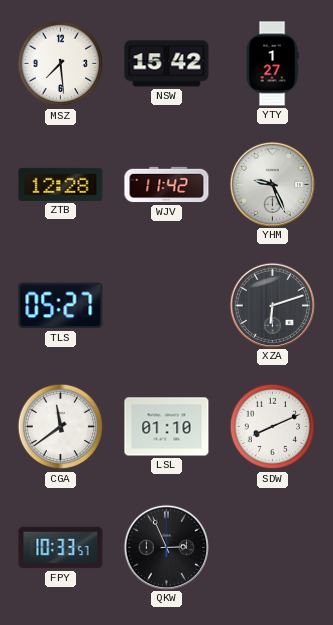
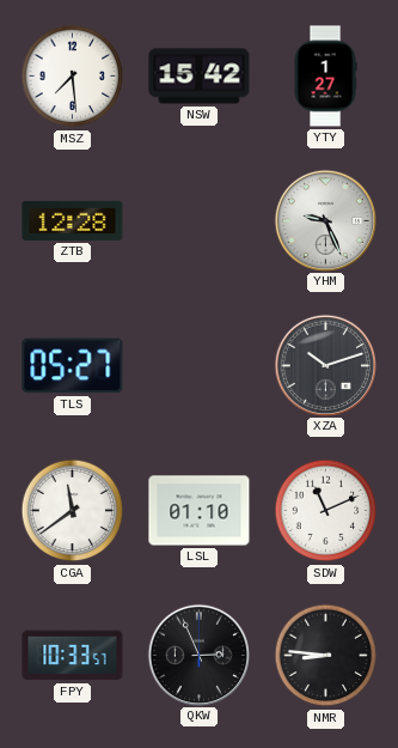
WJV: 11:42 -> none (167, 185)
XZA: 6:12 -> 10:12 (325, 365)
SDW: 8:11 -> 11:11 (326, 511)
NMR: none -> 8:46 (326, 656)
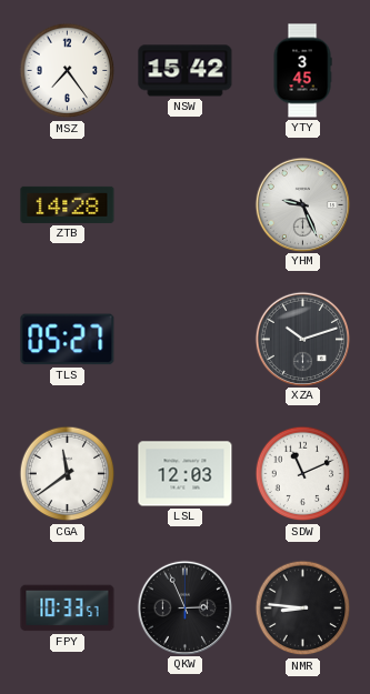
MSZ: 7:29 -> 7:24 (68, 71)
YTY: 1:27 -> 3:45 (302, 71)
ZTB: 12:28 -> 14:28 (68, 204)
LSL: 01:10 -> 12:03 (186, 474)
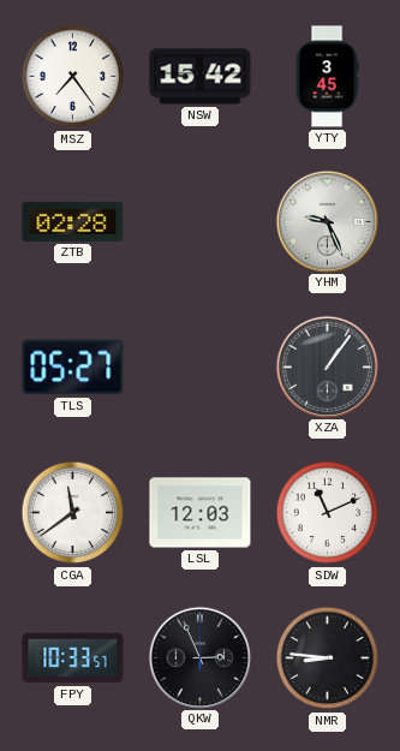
ZTB: 14:28 -> 02:28 (73, 221)
XZA: 10:12 -> 1:06 (327, 366)
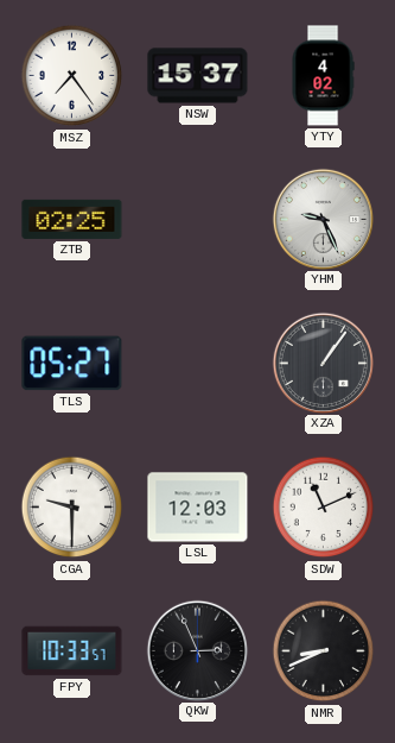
NSW: 15:42 -> 15:37 (198, 76)
YTY: 3:45 -> 4:02 (323, 76)
ZTB: 02:28 -> 02:25 (72, 219)
CGA: 11:39 -> 9:30 (72, 508)
NMR: 8:46 -> 8:41 (324, 651)
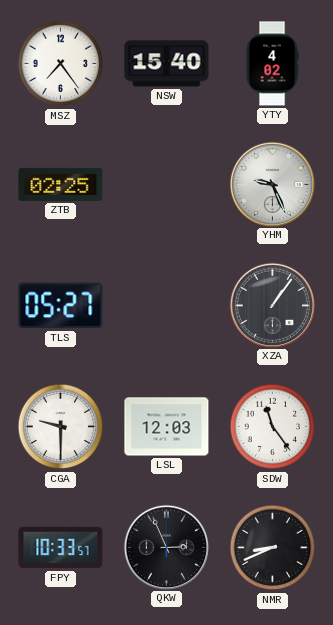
NSW: 15:37 -> 15:40 (167, 64)
SDW: 11:11 -> 11:24 (273, 427)
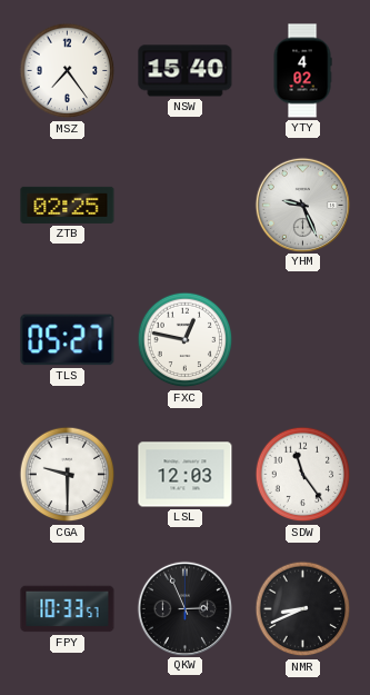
FXC: none -> 12:47 (186, 340)
XZA: 1:06 -> none (272, 305)
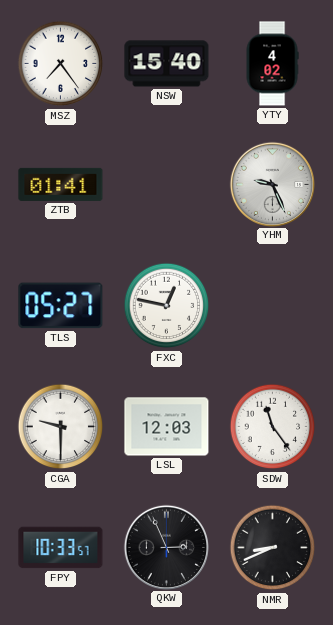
ZTB: 02:25 -> 01:41 (61, 184)
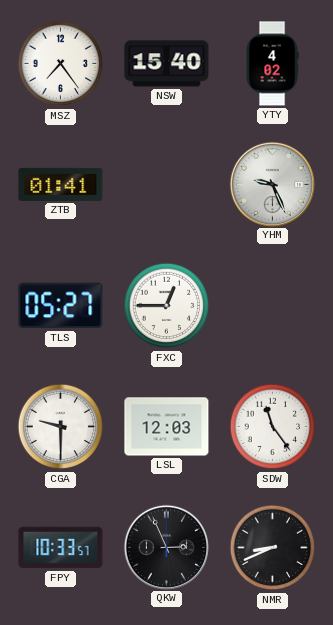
FXC: 12:47 -> 12:45 (167, 306)
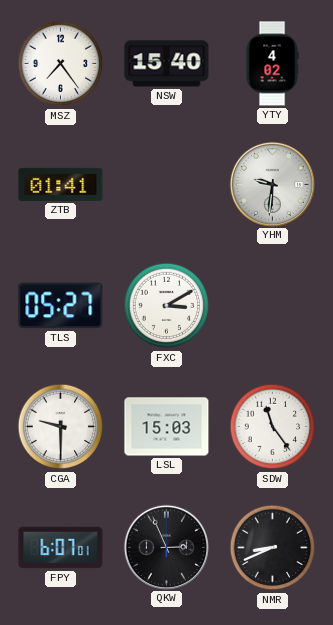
YHM: 9:26 -> 9:31 (272, 184)
FXC: 12:45 -> 3:10 (167, 306)
LSL: 12:03 -> 15:03 (167, 427)
FPY: 10:33 -> 6:07 (61, 548)
